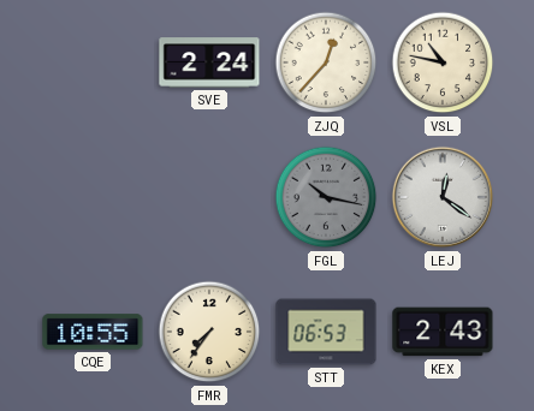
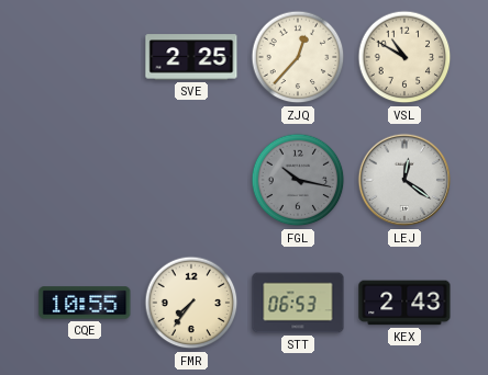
SVE: 2:24 -> 2:25 (191, 57)
VSL: 10:47 -> 10:50 (404, 57)
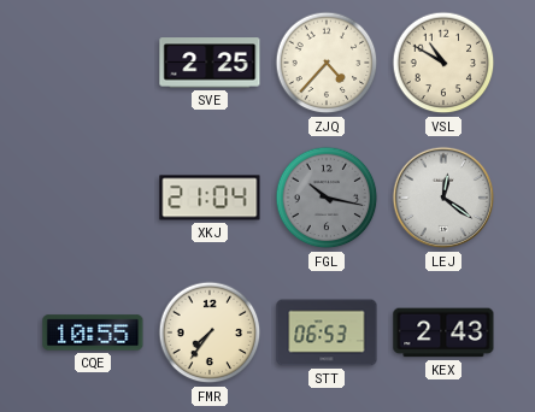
ZJQ: 12:37 -> 4:37 (327, 63)
XKJ: none -> 21:04 (210, 198)
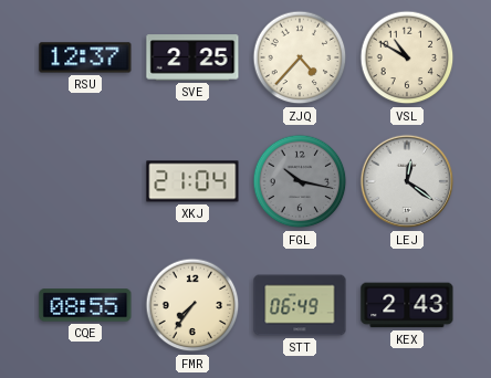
RSU: none -> 12:37 (85, 57)
CQE: 10:55 -> 08:55 (85, 305)
STT: 06:53 -> 06:49 (300, 305)
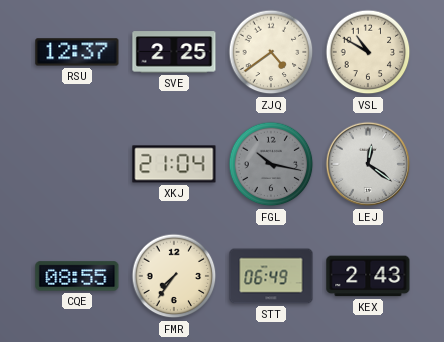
ZJQ: 4:37 -> 4:39 (271, 52)
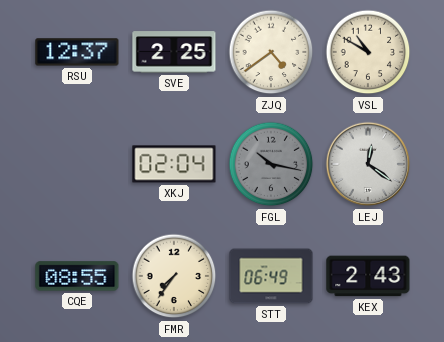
XKJ: 21:04 -> 02:04 (174, 164)
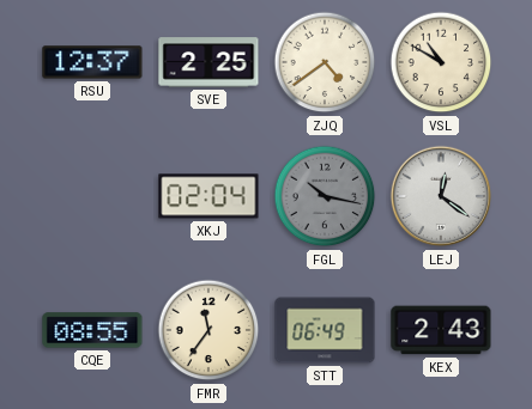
FMR: 7:36 -> 11:36 (208, 330)
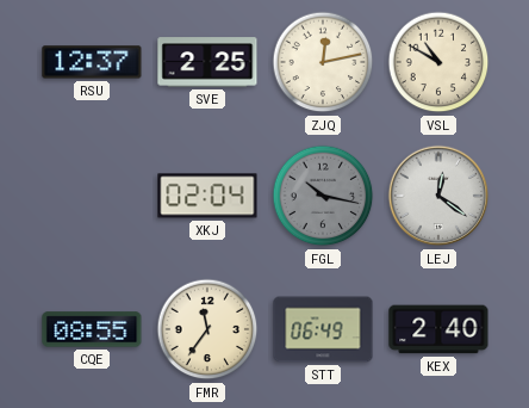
ZJQ: 4:39 -> 12:13 (323, 62)
KEX: 2:43 -> 2:40 (438, 329)
